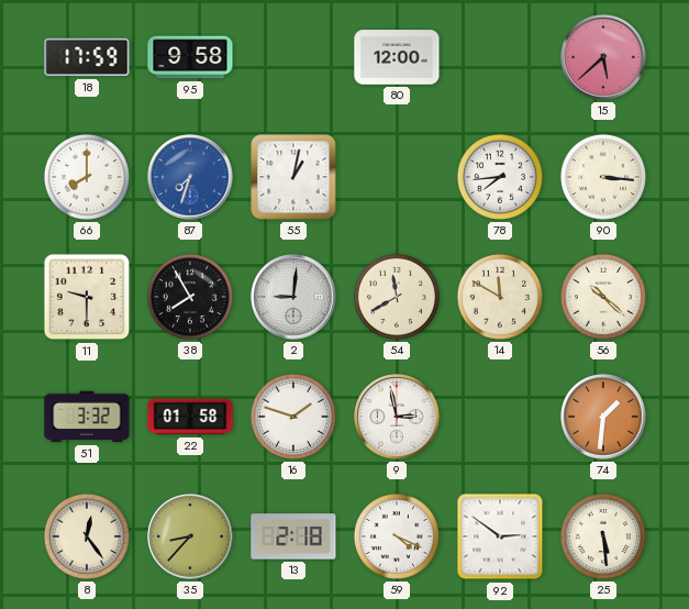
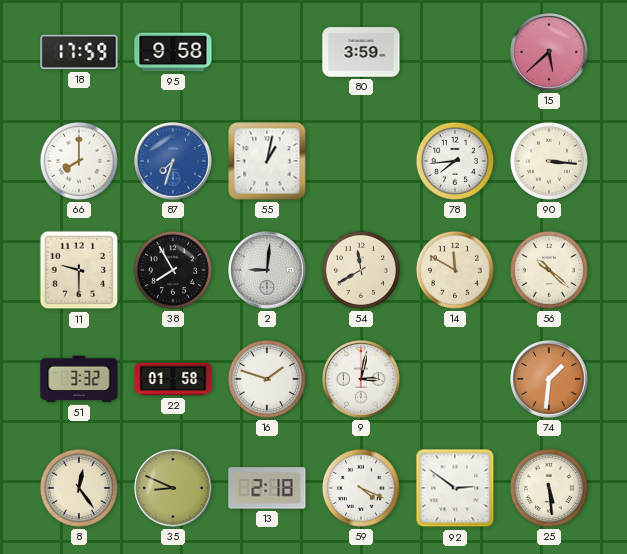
80: 12:00 -> 3:59 (361, 52)
9: 2:58 -> 3:02 (361, 379)
35: 8:37 -> 8:49 (173, 488)
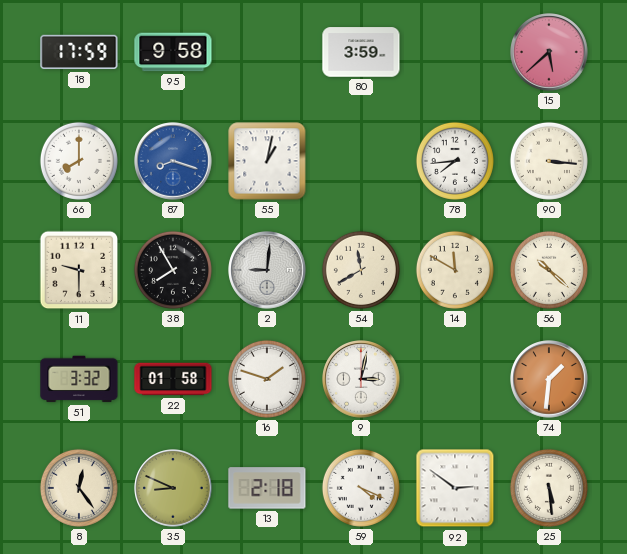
87: 7:33 -> 8:18 (173, 161)
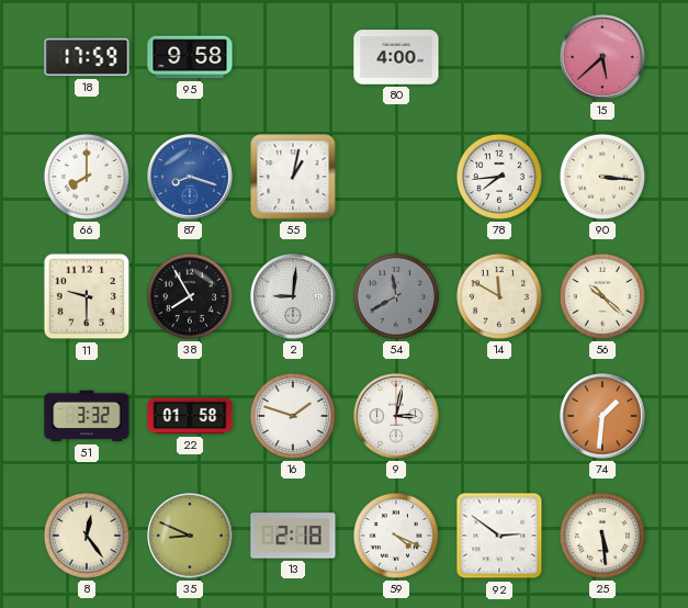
80: 3:59 -> 4:00 (396, 57)
54 dial: cream -> grey (396, 296)
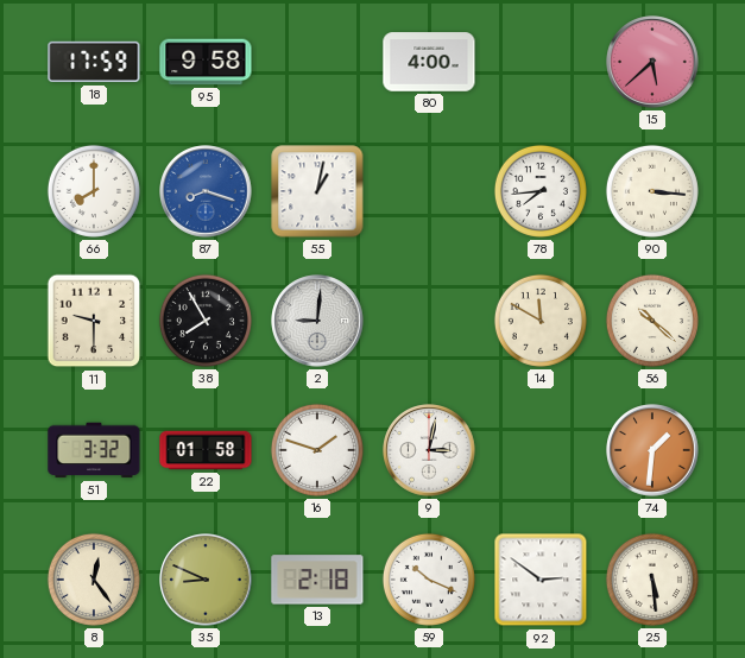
54: 11:40 -> none (396, 296)
59: 4:19 -> 10:19 (429, 580)
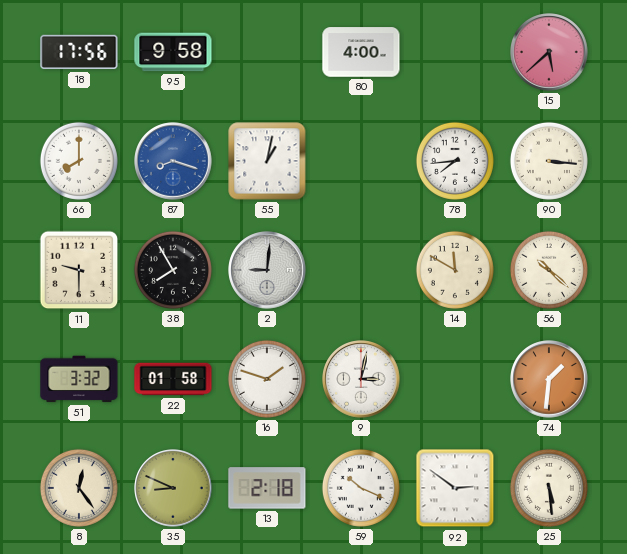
18: 17:59 -> 17:56 (79, 52)
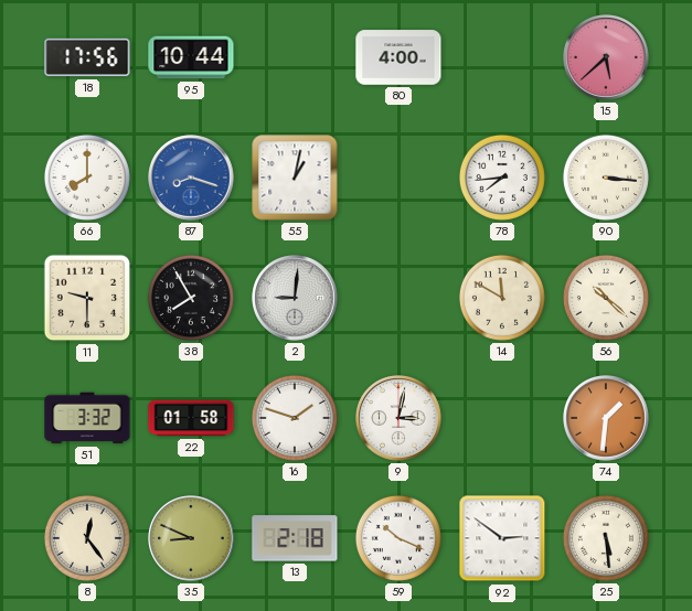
95: 9:58 -> 10:44 (191, 57)
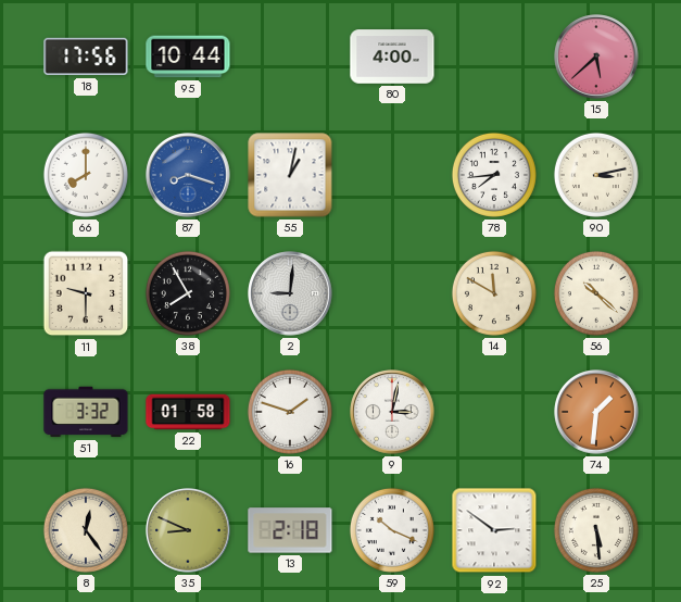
90: 3:16 -> 3:13 (596, 175)
